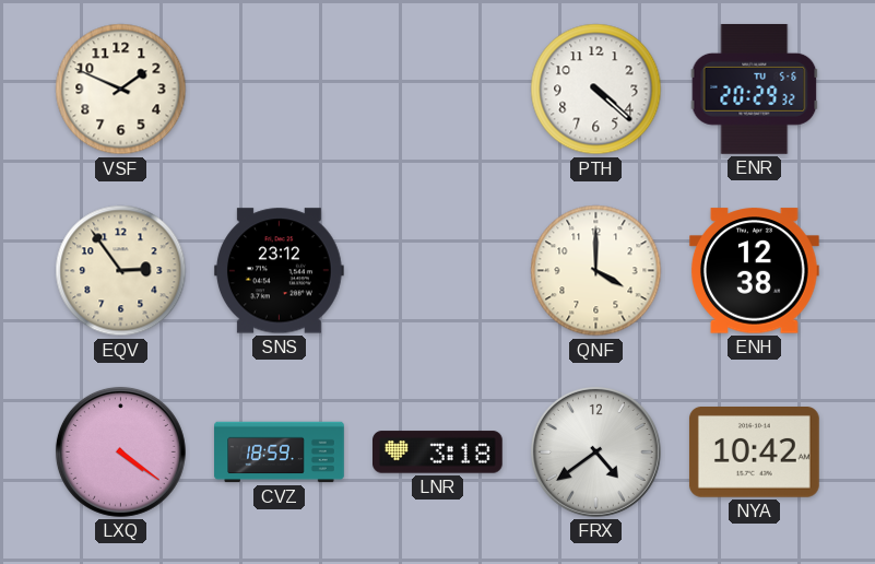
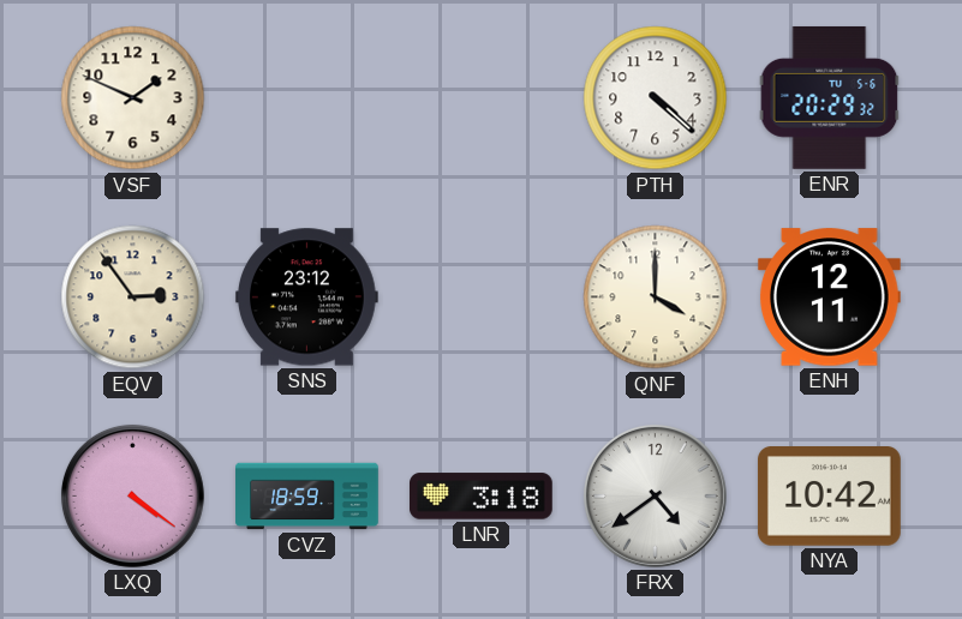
ENH: 12:38 -> 12:11 (830, 298)
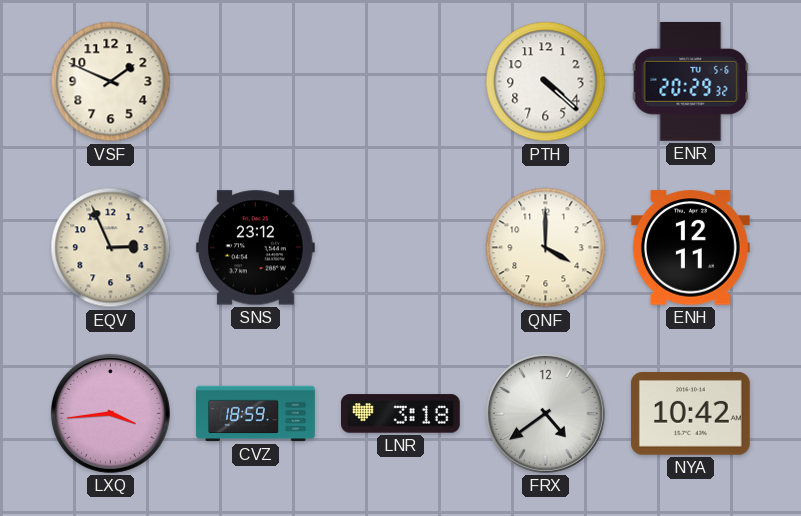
EQV: 2:54 -> 2:56 (111, 248)
LXQ: 4:21 -> 3:44 (110, 413)
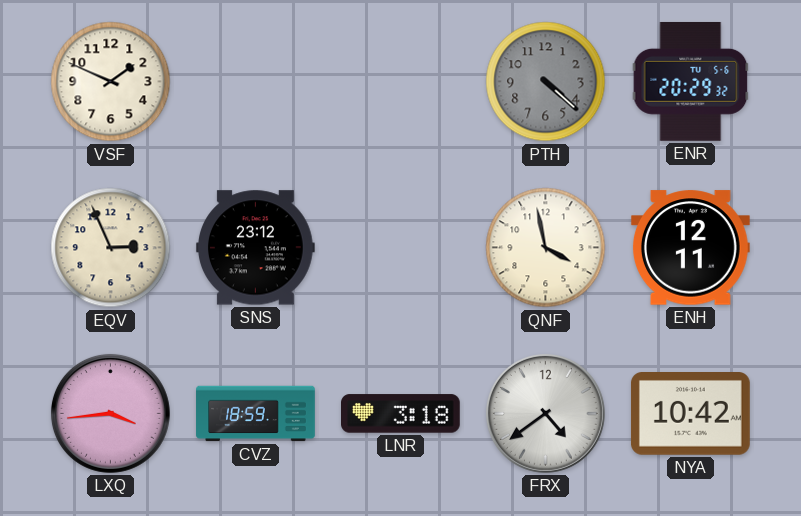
PTH dial: white -> grey (546, 82)
QNF: 4:00 -> 3:58 (546, 248)
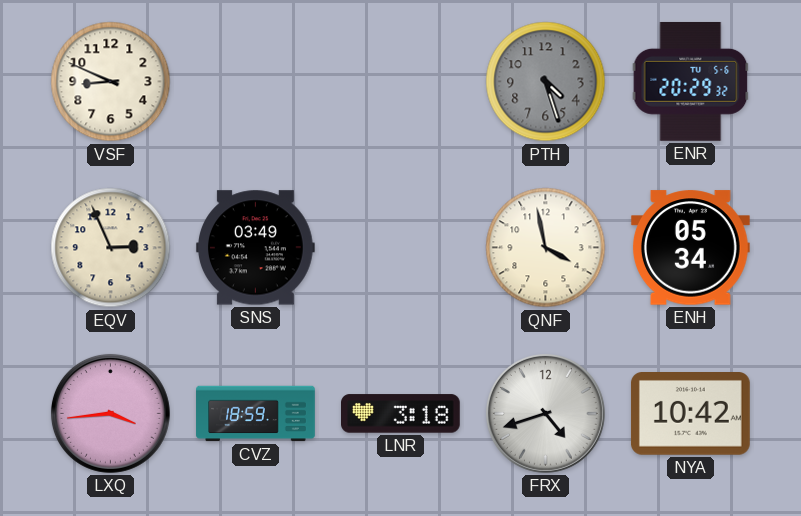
VSF: 1:49 -> 8:49 (111, 82)
PTH: 4:22 -> 4:27 (546, 82)
SNS: 23:12 -> 03:49 (255, 248)
ENH: 12:11 -> 05:34 (691, 248)
FRX: 4:39 -> 4:42 (545, 413)
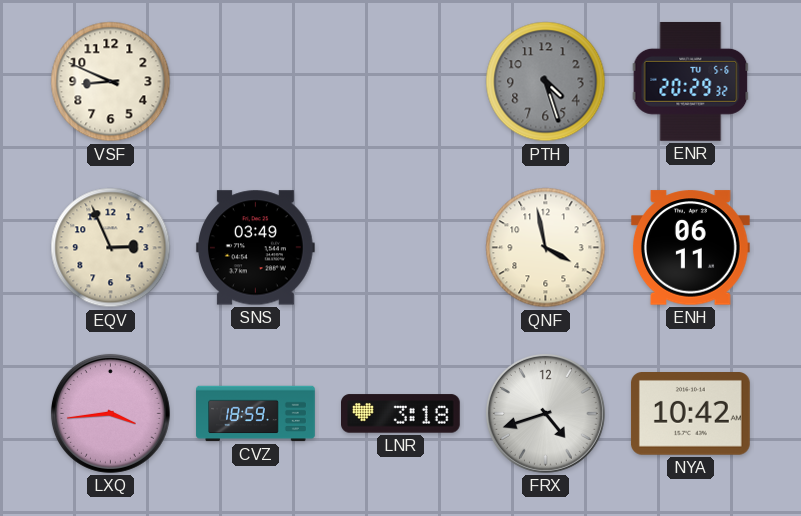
ENH: 05:34 -> 06:11 (691, 248)
